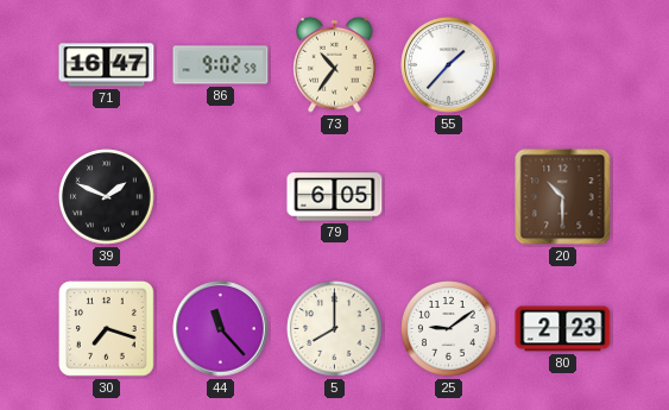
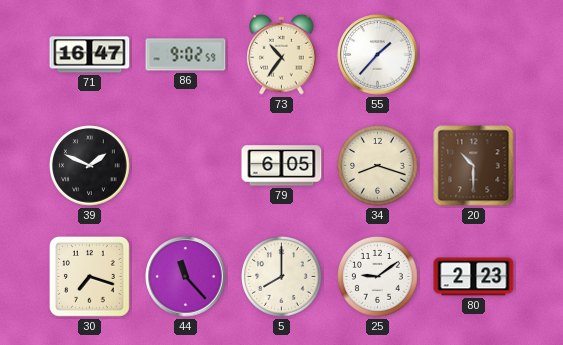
34: none -> 8:18 (378, 166)
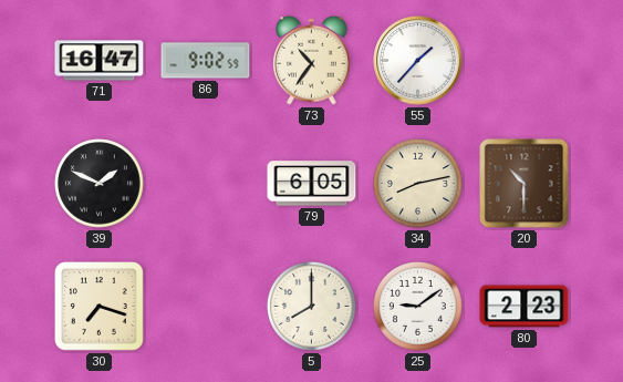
34: 8:18 -> 8:13 (418, 184)
44: 11:23 -> none (186, 277)
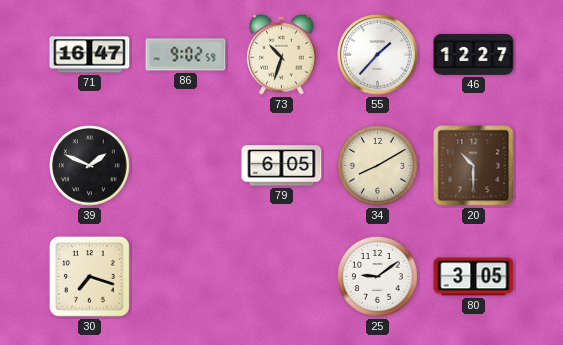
73: 10:36 -> 10:33 (282, 54)
46: none -> 12:27 (474, 54)
34: 8:13 -> 8:10 (378, 166)
5: 8:00 -> none (312, 307)
80: 2:23 -> 3:05 (474, 277)
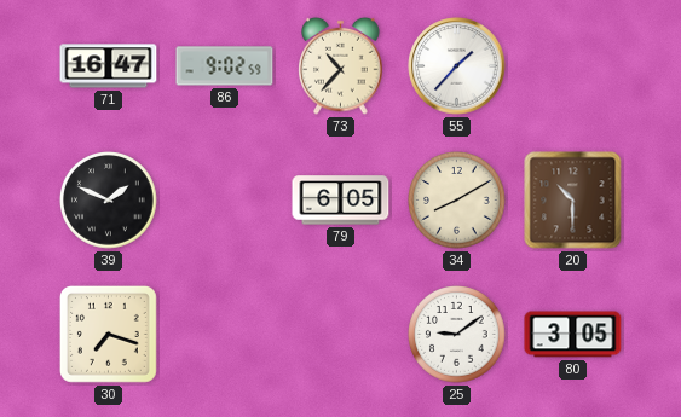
73: 10:33 -> 10:37 (341, 65)
46: 12:27 -> none (474, 54)
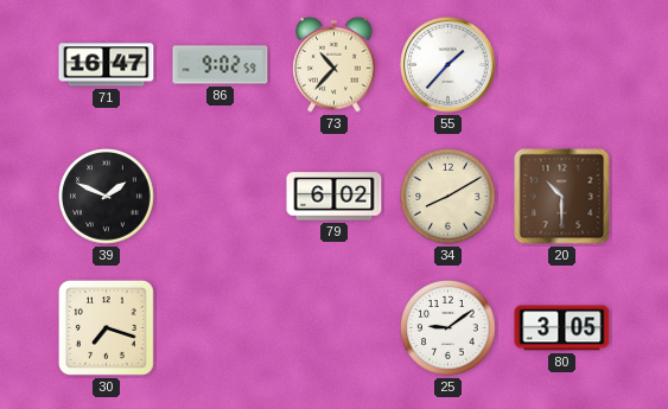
79: 6:05 -> 6:02 (335, 197)
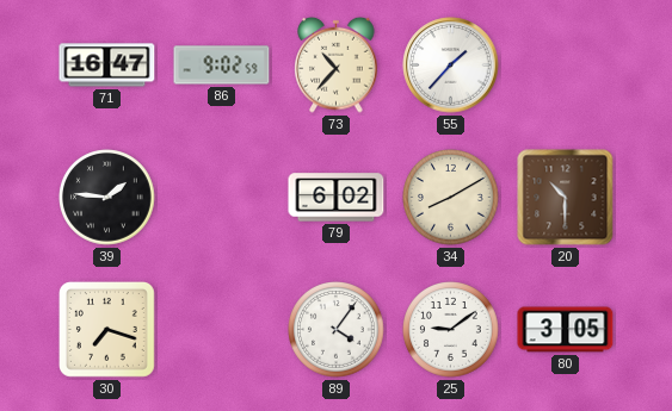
39: 1:49 -> 1:46 (107, 198)
89: none -> 4:06 (337, 330)
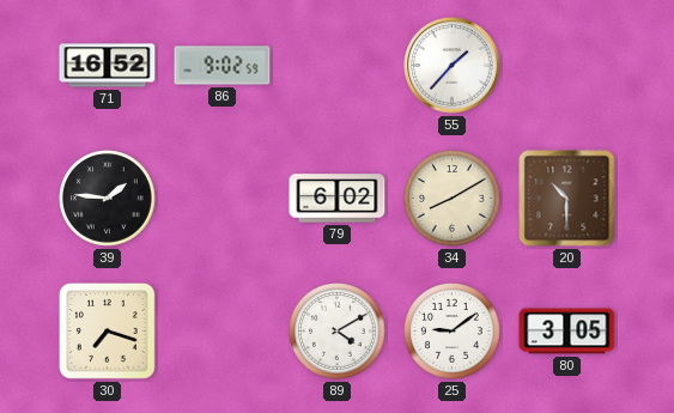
71: 16:47 -> 16:52 (108, 66)
73: 10:37 -> none (337, 64)
89: 4:06 -> 4:10 (338, 332)
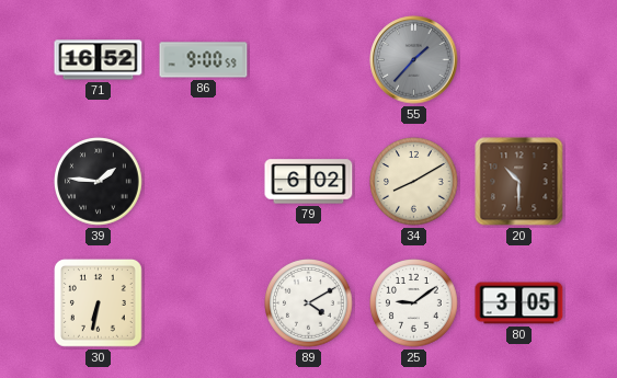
86: 9:02 -> 9:00 (204, 60)
55 dial: white -> grey (414, 60)
30: 7:18 -> 6:32 (98, 302)
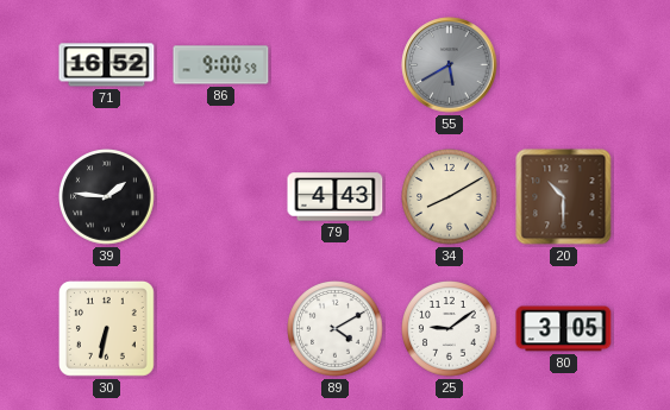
55: 1:37 -> 5:40 (450, 65)
79: 6:02 -> 4:43 (336, 197)
